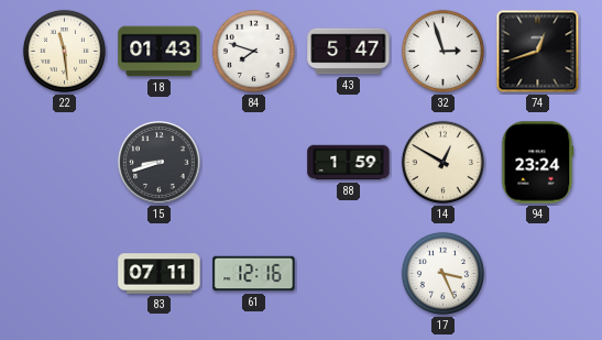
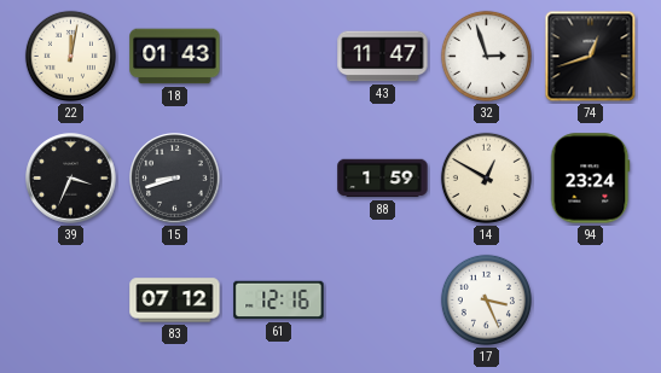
22: 11:29 -> 12:02 (70, 56)
84: 7:48 -> none (253, 51)
43: 5:47 -> 11:47 (383, 57)
39: none -> 3:34 (71, 179)
83: 07:11 -> 07:12 (175, 301)
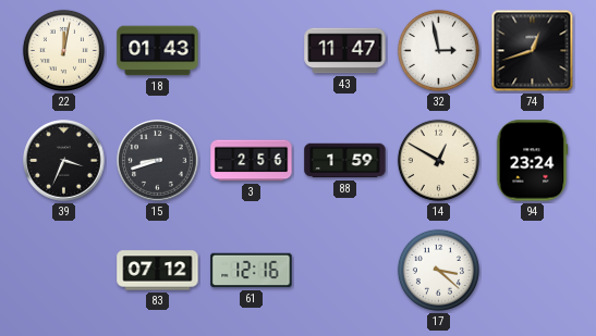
32: 2:57 -> 2:58 (438, 50)
3: none -> 2:56 (252, 161)
17: 3:26 -> 3:22 (438, 270)
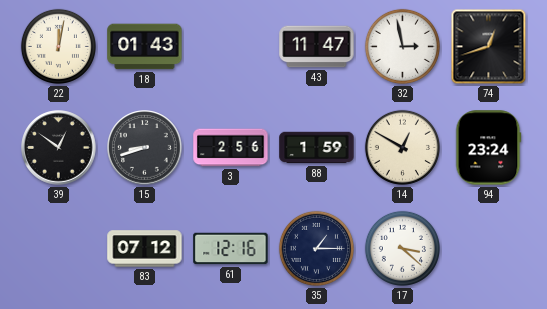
39: 3:34 -> 12:51 (59, 148)
35: none -> 1:15 (316, 248)
